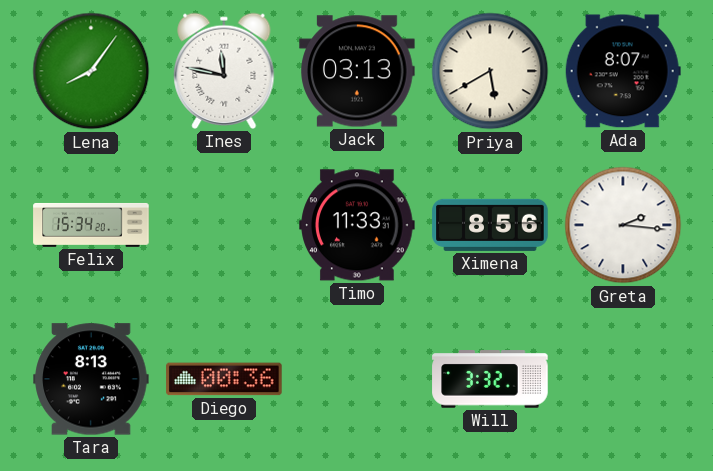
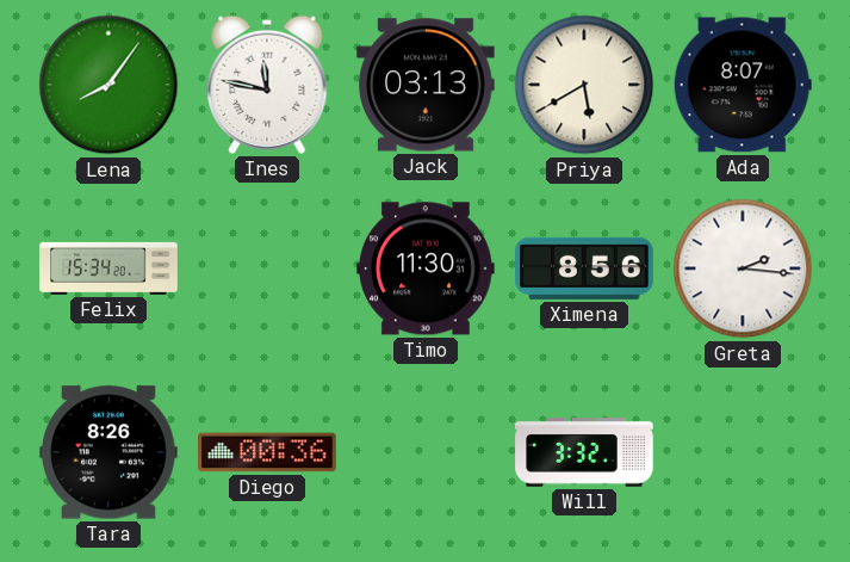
Timo: 11:33 -> 11:30 (426, 268)
Tara: 8:13 -> 8:26 (108, 452)
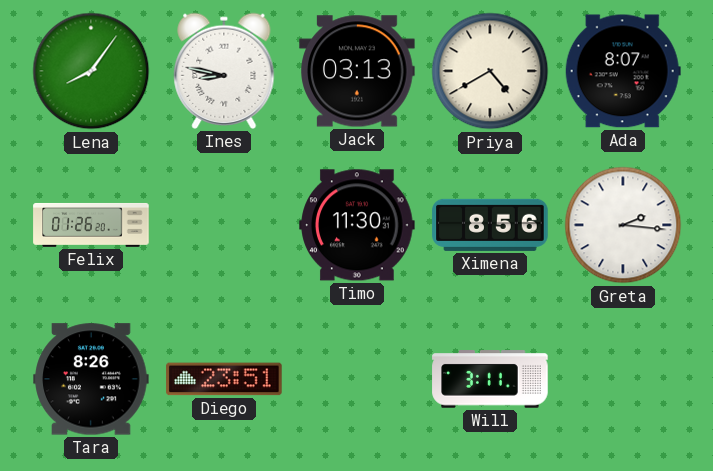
Ines: 11:47 -> 8:47 (224, 71)
Priya: 5:40 -> 4:40 (490, 71)
Felix: 15:34 -> 01:26 (91, 225)
Diego: 00:36 -> 23:51 (224, 379)
Will: 3:32 -> 3:11 (490, 379)
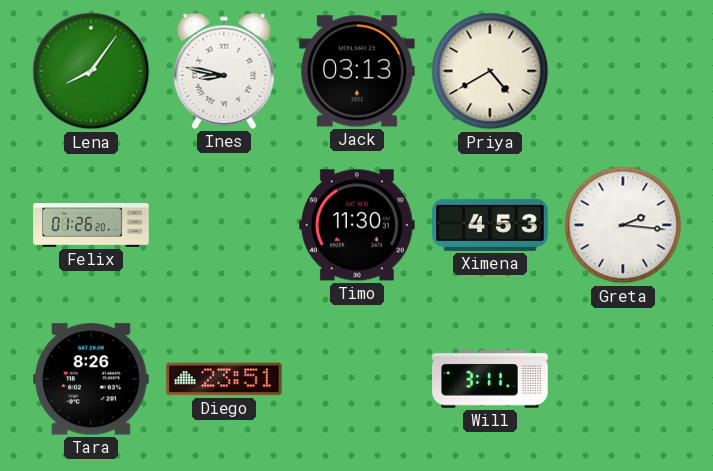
Ada: 8:07 -> none (623, 71)
Ximena: 8:56 -> 4:53 (490, 225)
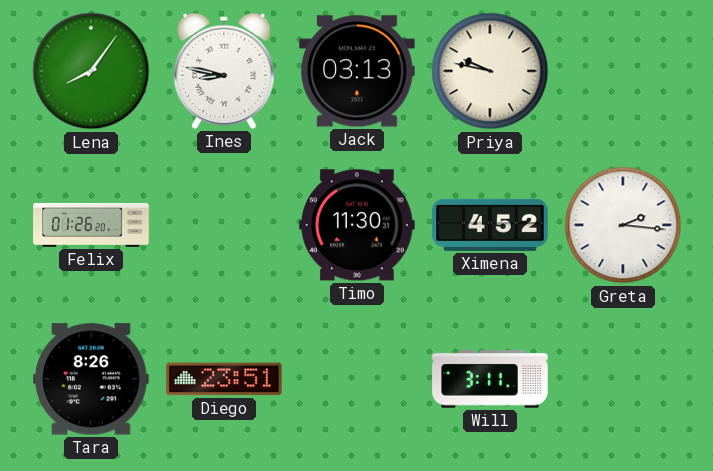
Priya: 4:40 -> 9:47 (490, 71)
Ximena: 4:53 -> 4:52 (490, 225)
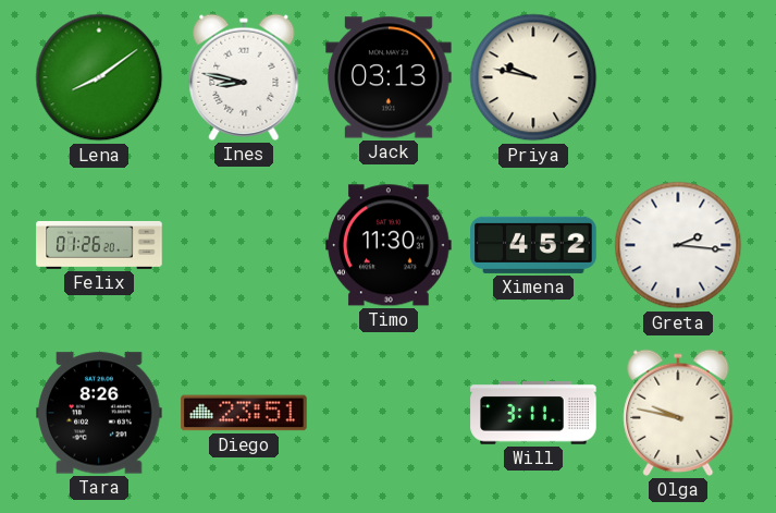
Lena: 8:06 -> 8:09 (99, 77)
Olga: none -> 9:47 (678, 413)
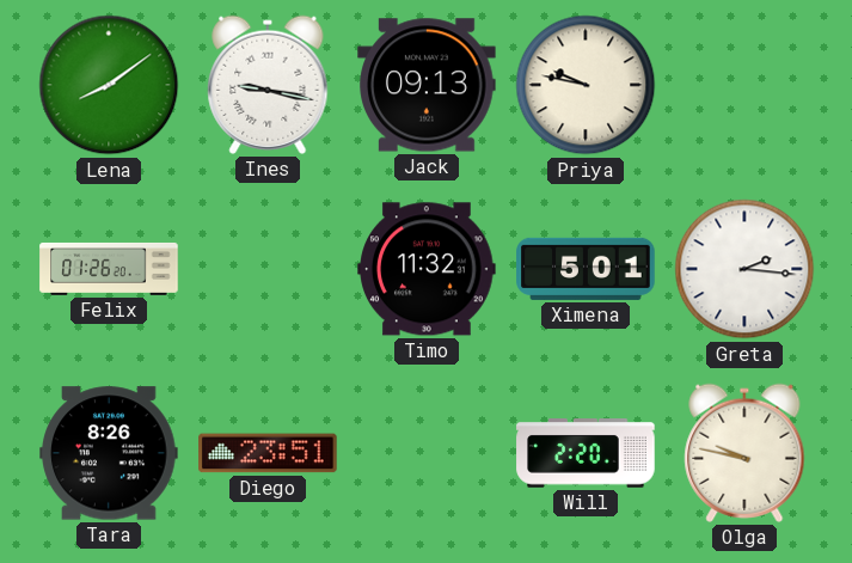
Ines: 8:47 -> 9:17 (268, 85)
Jack: 03:13 -> 09:13 (427, 85)
Timo: 11:30 -> 11:32 (427, 269)
Ximena: 4:52 -> 5:01 (586, 269)
Will: 3:11 -> 2:20 (586, 453)
